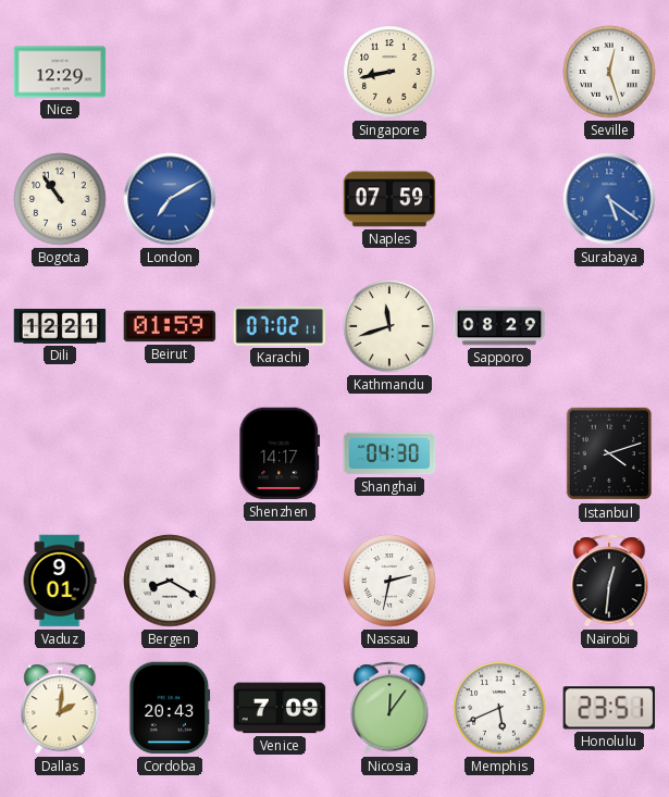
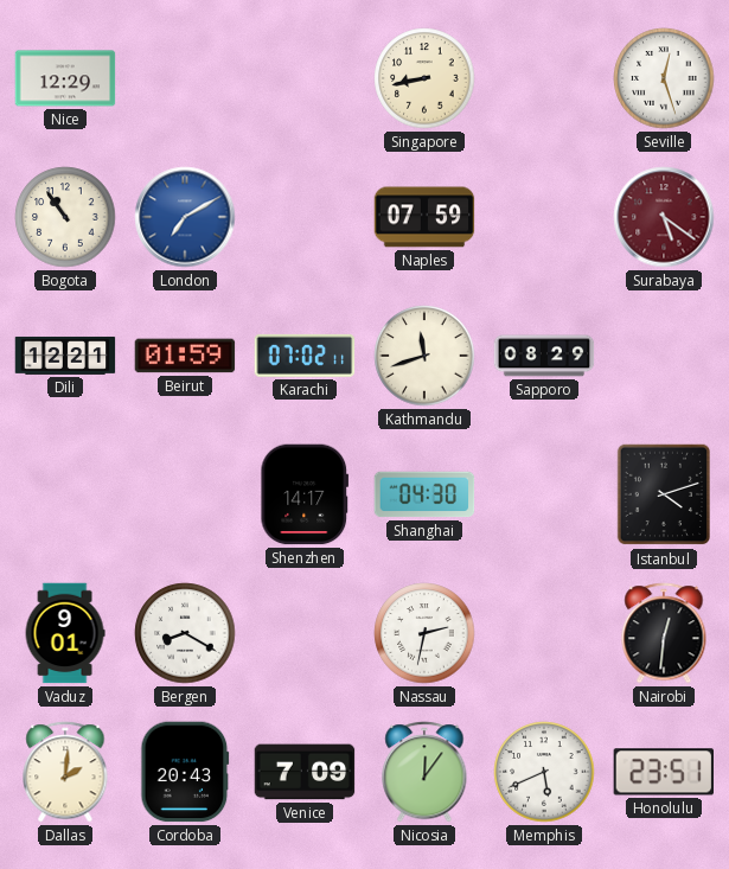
Surabaya dial: blue -> burgundy (664, 217)
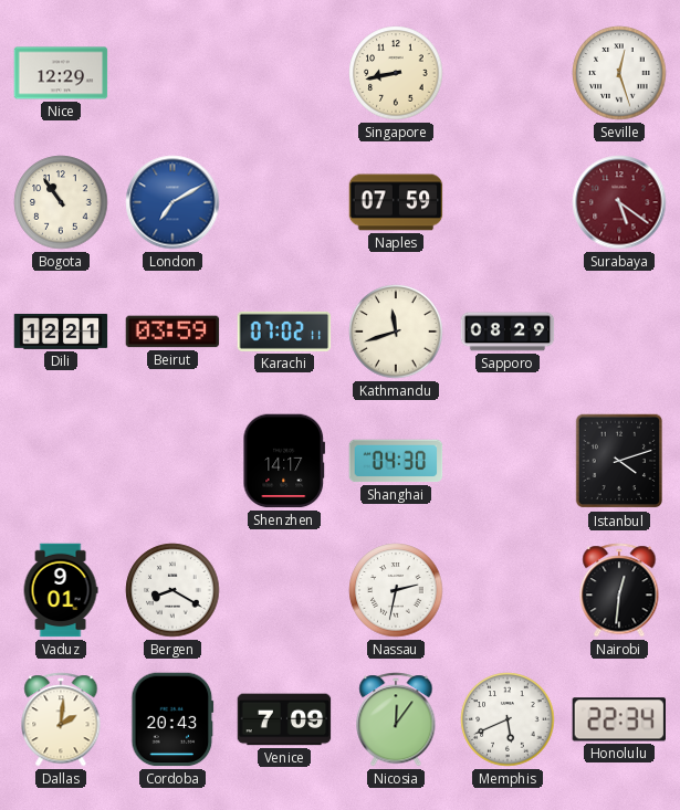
Beirut: 01:59 -> 03:59 (172, 332)
Honolulu: 23:51 -> 22:34 (618, 719)
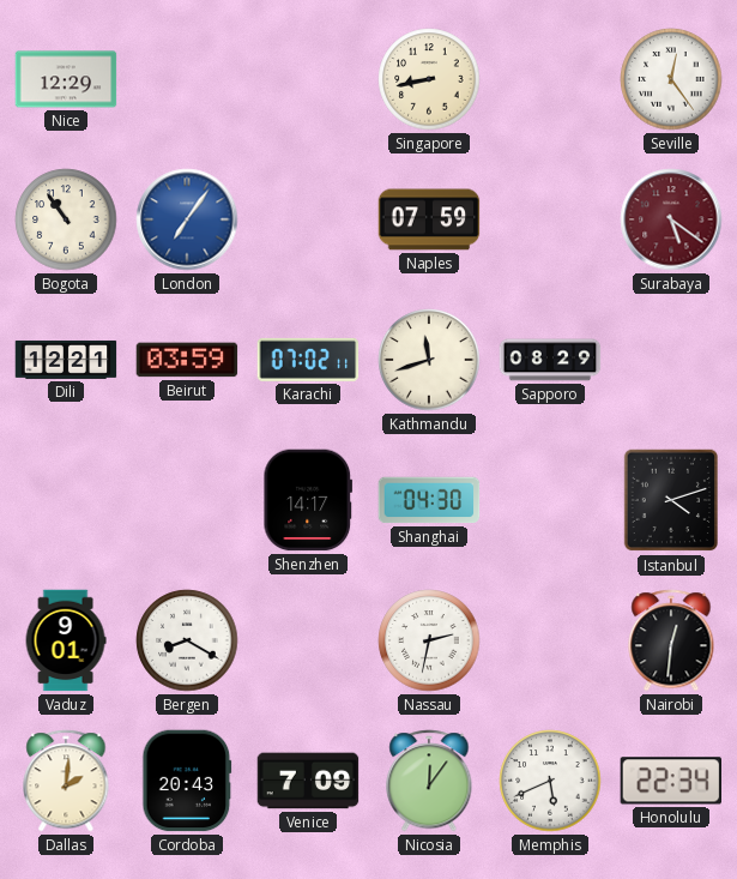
Seville: 12:27 -> 12:24 (671, 79)
London: 7:10 -> 7:06 (187, 219)
